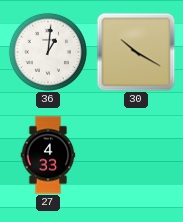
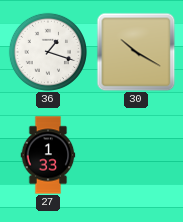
36: 1:01 -> 1:18 (48, 52)
27: 4:33 -> 1:33 (48, 155)
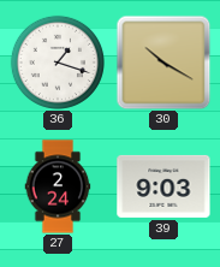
27: 1:33 -> 2:24 (58, 186)
39: none -> 9:03 (163, 186)
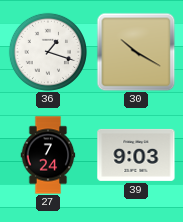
27: 2:24 -> 7:24 (48, 155)
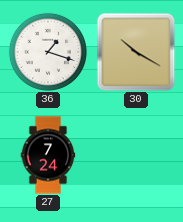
39: 9:03 -> none (136, 155)
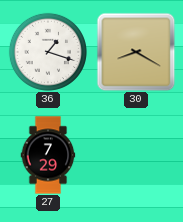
30: 10:20 -> 8:20 (136, 52)
27: 7:24 -> 7:29 (48, 155)
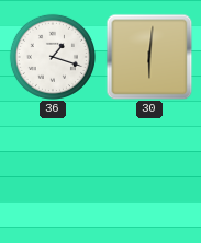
30: 8:20 -> 6:01 (149, 57)
27: 7:29 -> none (48, 155)
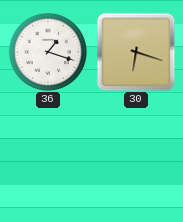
30: 6:01 -> 6:18 (136, 52)
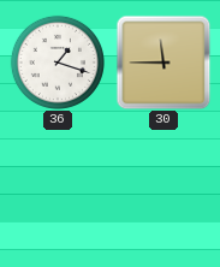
30: 6:18 -> 11:45 (163, 63)
